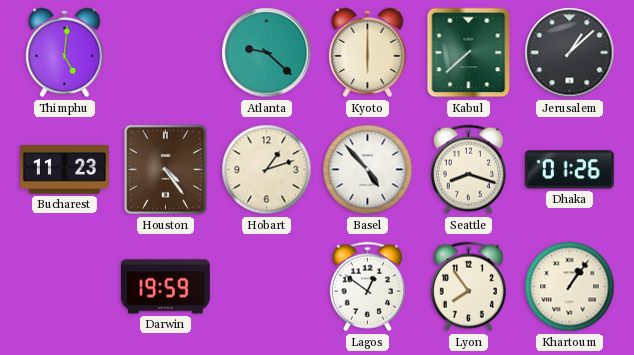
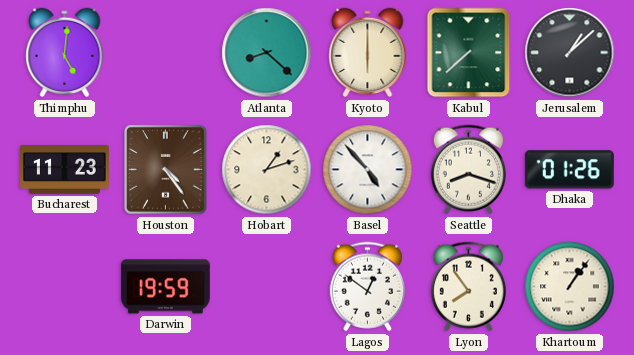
Atlanta: 9:22 -> 8:22 (267, 53)
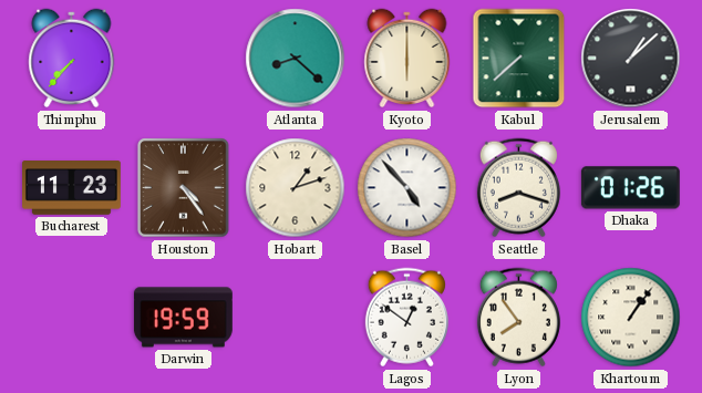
Thimphu: 5:01 -> 7:37 (72, 59)
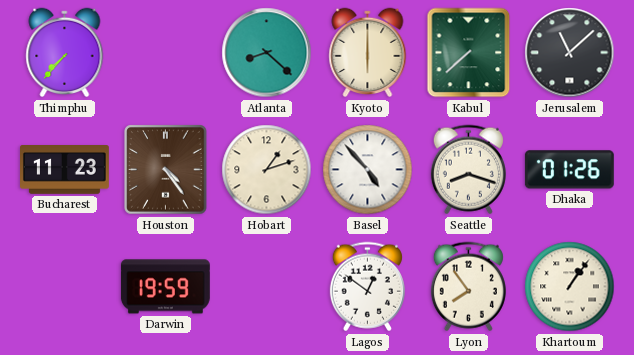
Jerusalem: 1:08 -> 11:08 (570, 53)
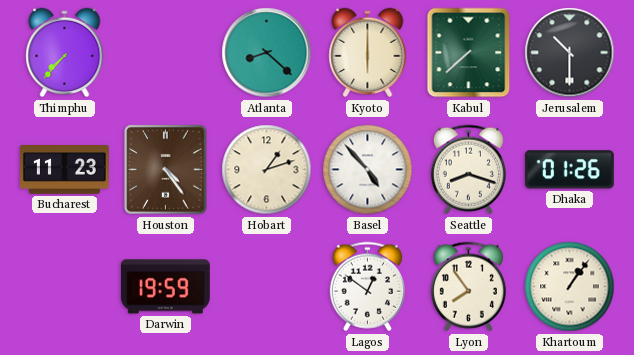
Jerusalem: 11:08 -> 10:30 (570, 53)
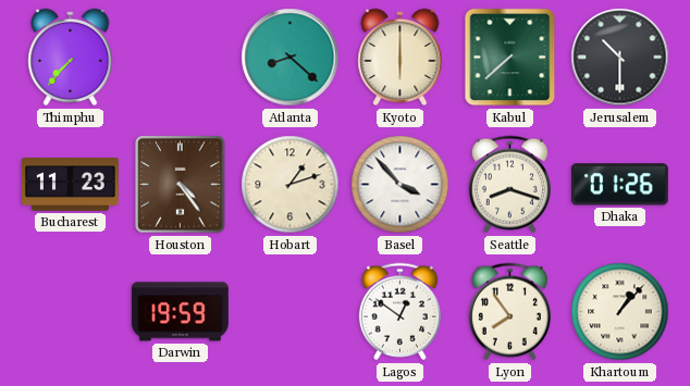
Basel: 4:53 -> 3:53 (401, 185)
Khartoum: 1:06 -> 1:07 (620, 312)
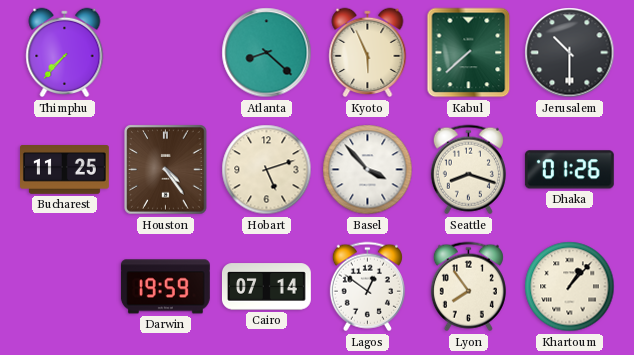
Kyoto: 6:00 -> 5:56 (368, 53)
Bucharest: 11:23 -> 11:25 (65, 170)
Hobart: 1:12 -> 5:12 (267, 170)
Cairo: none -> 07:14 (266, 287)
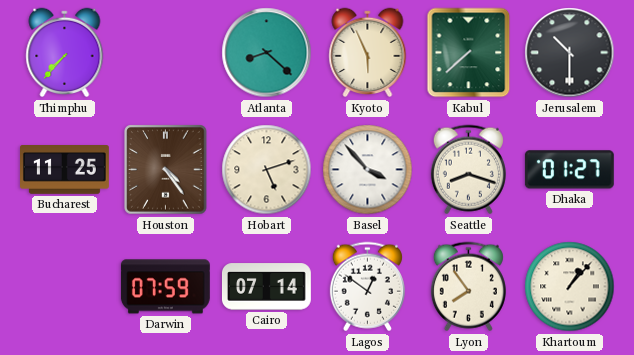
Dhaka: 01:26 -> 01:27 (569, 170)
Darwin: 19:59 -> 07:59 (165, 287)
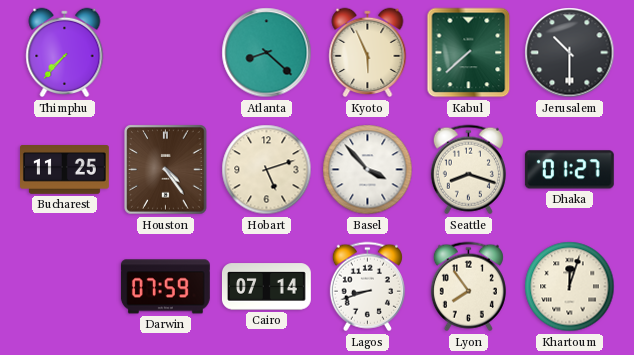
Lagos: 12:51 -> 8:42 (367, 287)
Khartoum: 1:07 -> 12:03 (570, 287)
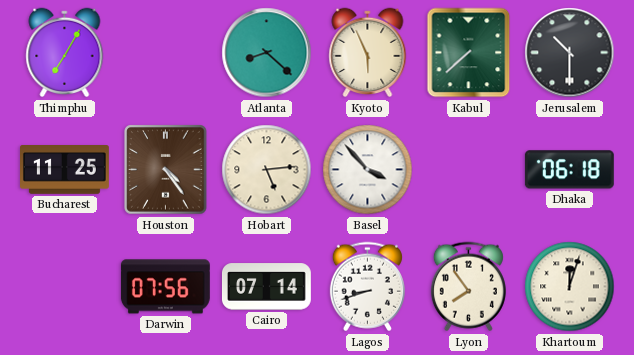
Thimphu: 7:37 -> 7:05 (65, 53)
Hobart: 5:12 -> 5:14 (267, 170)
Seattle: 8:18 -> none (468, 170)
Dhaka: 01:27 -> 06:18 (569, 170)
Darwin: 07:59 -> 07:56 (165, 287)
